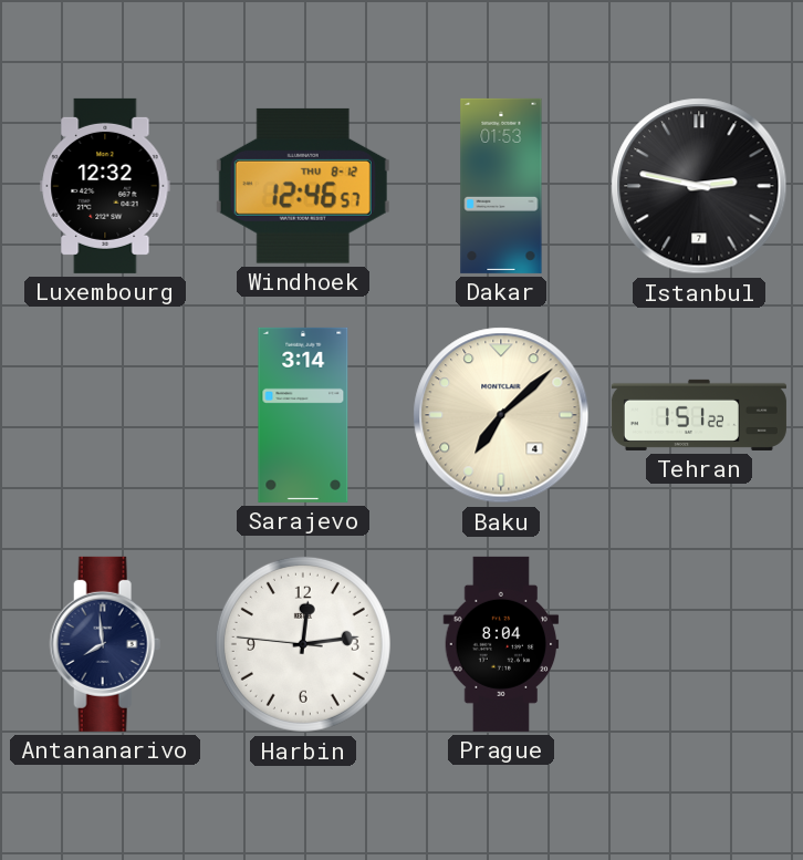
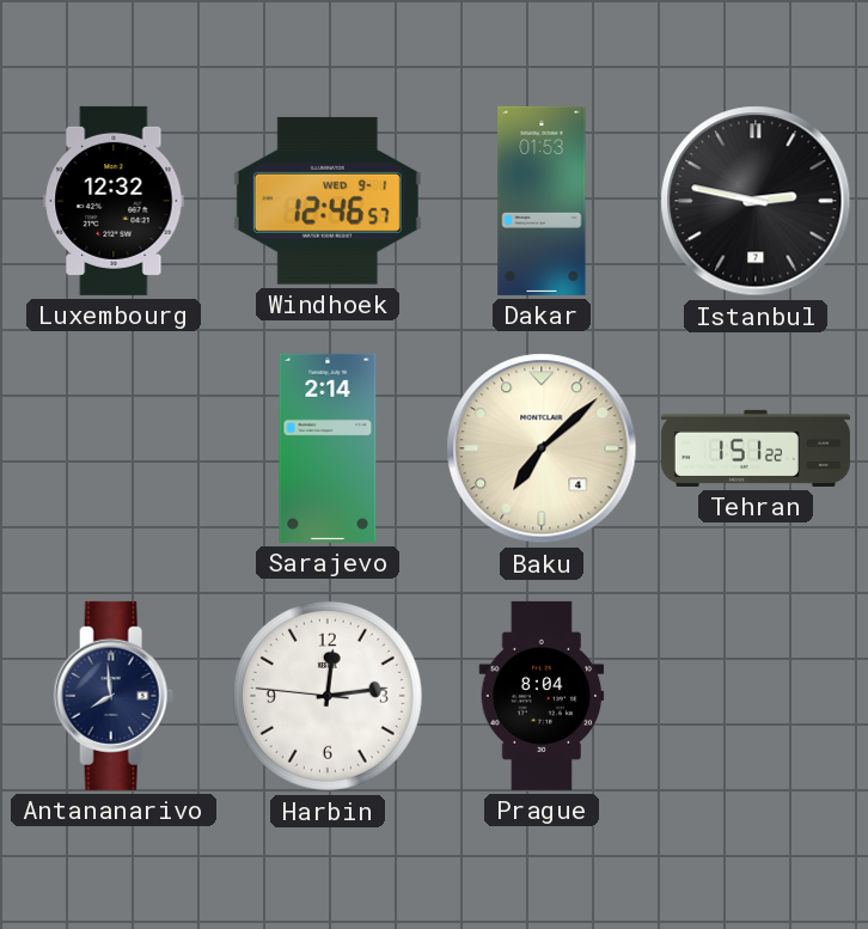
Windhoek date: THU 8-12 -> WED 9-1 (328, 201)
Sarajevo: 3:14 -> 2:14 (328, 448)
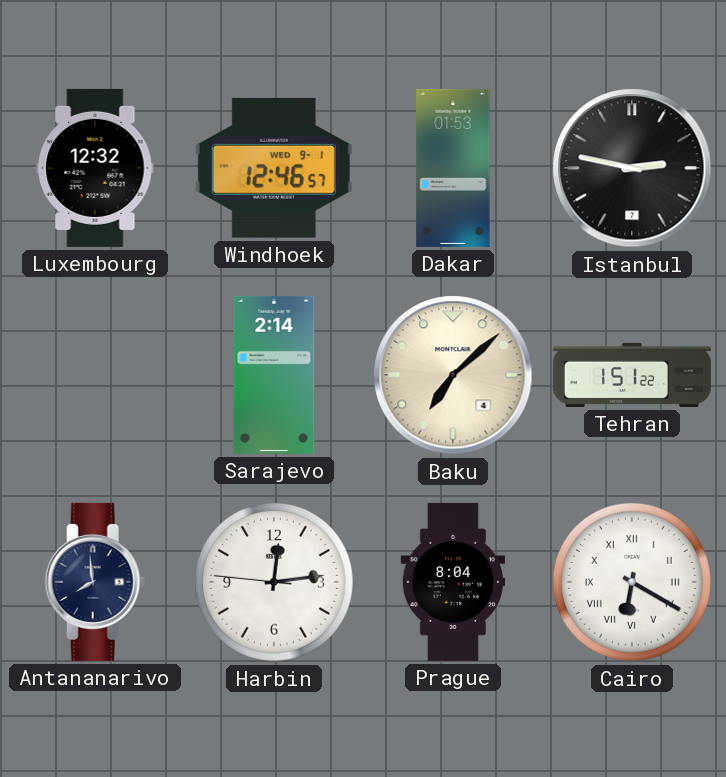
Cairo: none -> 6:20 (632, 582)
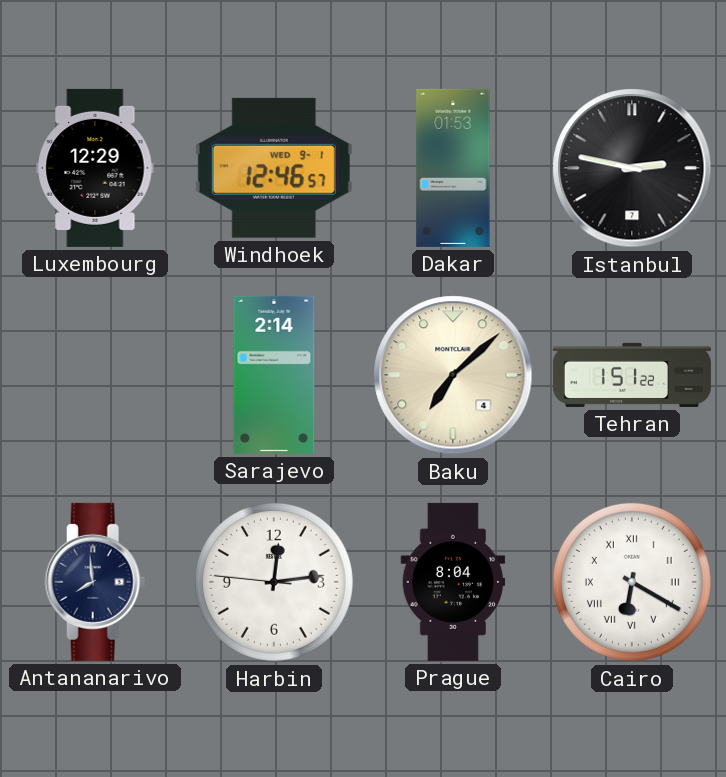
Luxembourg: 12:32 -> 12:29 (95, 168)
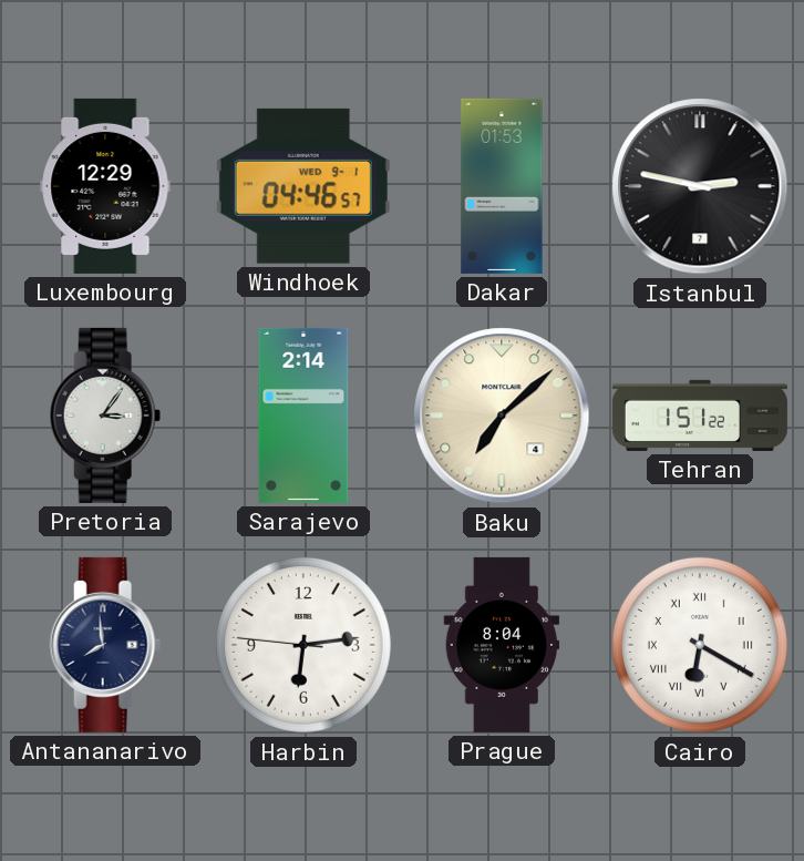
Windhoek: 12:46 -> 04:46 (303, 186)
Pretoria: none -> 3:06 (105, 416)
Harbin: 12:13 -> 6:13 (303, 645)
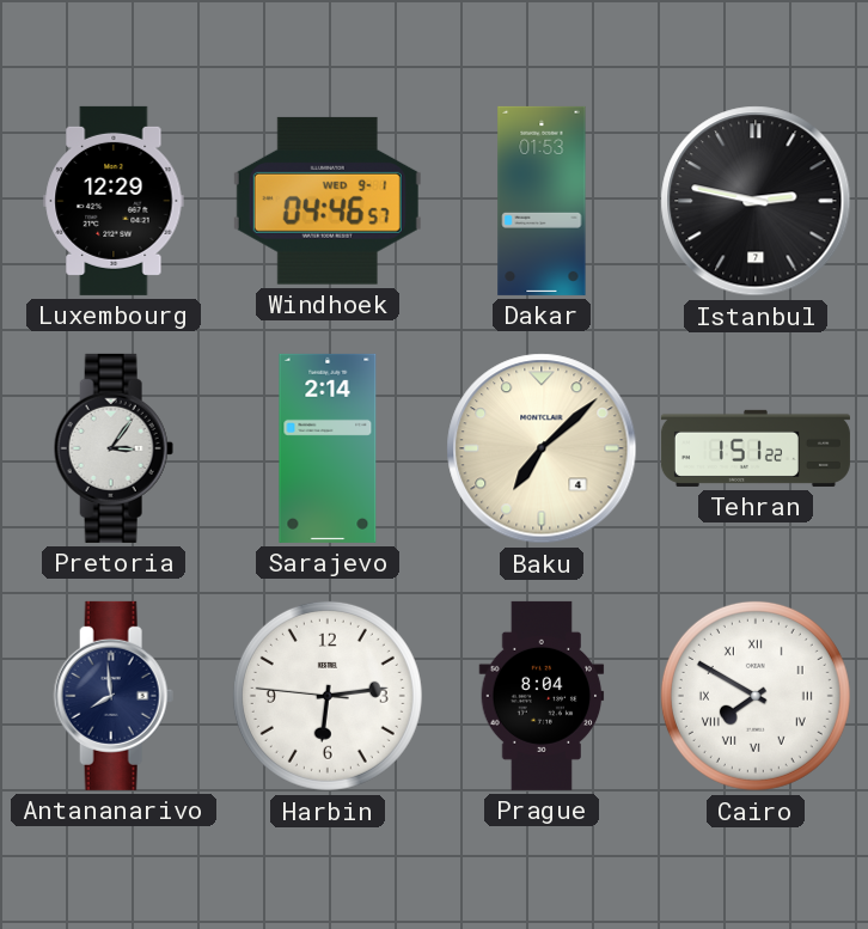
Cairo: 6:20 -> 7:50 (756, 696)
